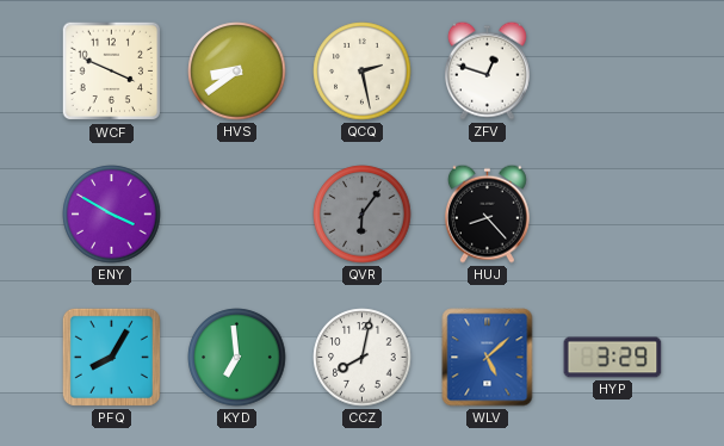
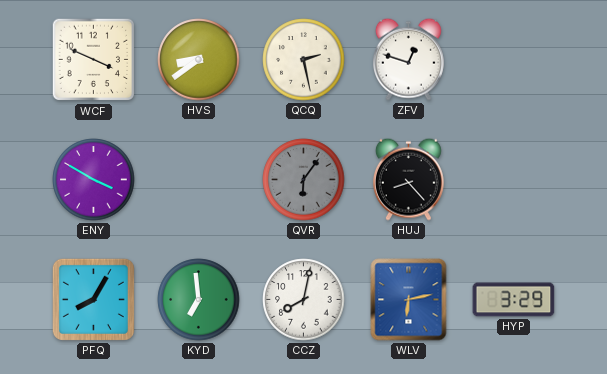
WLV: 5:08 -> 6:13 (409, 300)
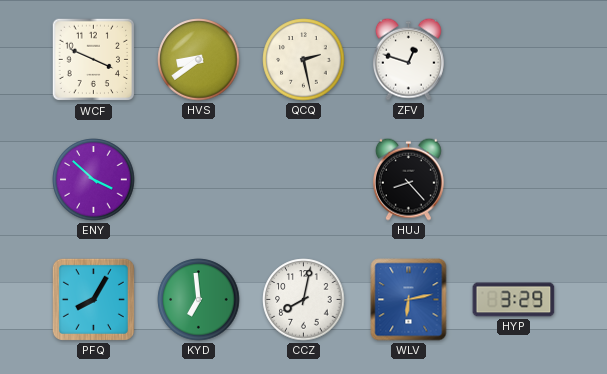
ENY: 3:50 -> 3:52 (94, 180)
QVR: 6:06 -> none (304, 180)
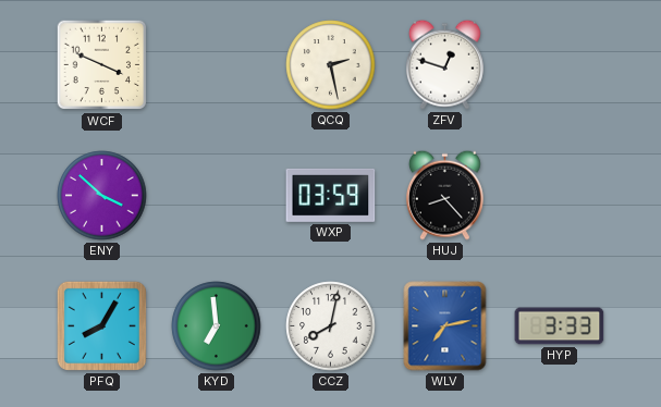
HVS: 8:39 -> none (199, 60)
WXP: none -> 03:59 (331, 195)
WLV: 6:13 -> 7:13 (445, 326)
HYP: 3:29 -> 3:33 (560, 326)
